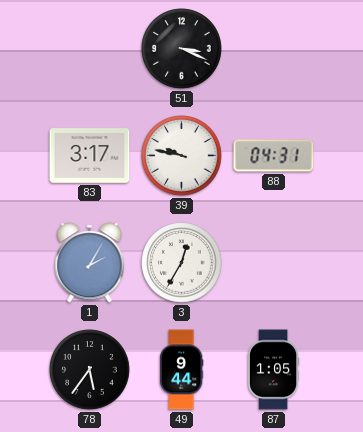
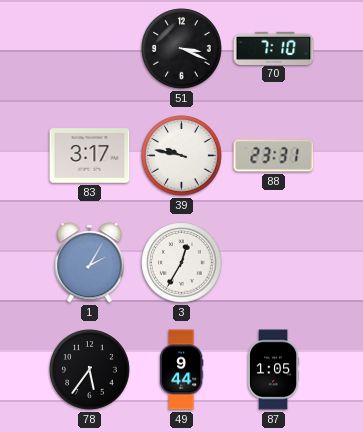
70: none -> 7:10 (274, 48)
88: 04:31 -> 23:31 (274, 156)
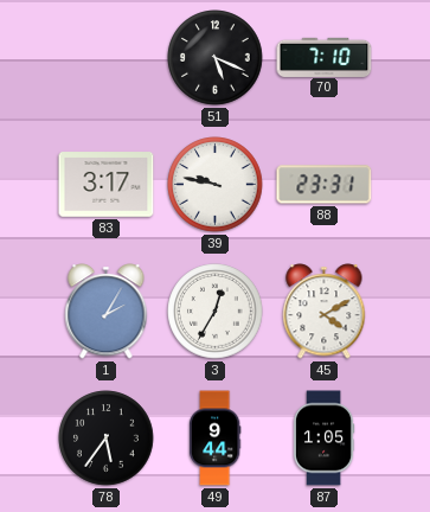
51: 3:19 -> 5:19 (216, 58)
45: none -> 4:10 (325, 312)
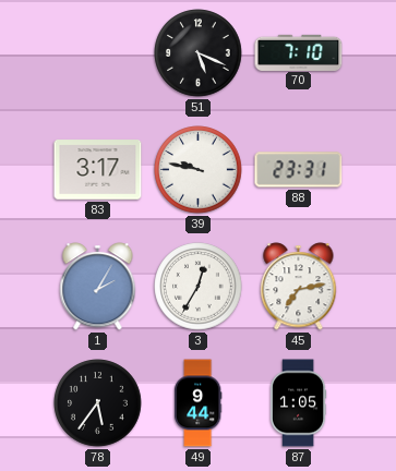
45: 4:10 -> 7:13 (299, 287)
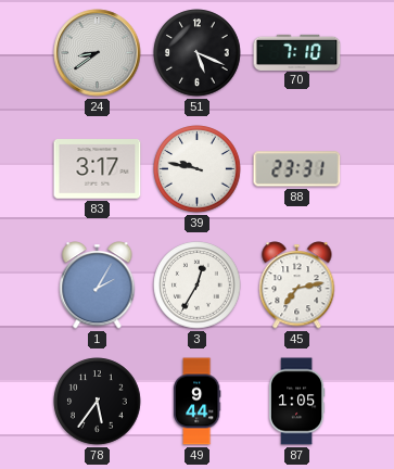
24: none -> 8:39 (98, 53)
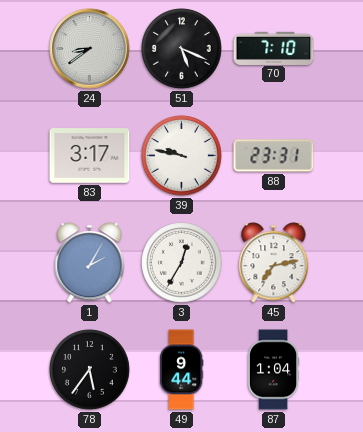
87: 1:05 -> 1:04 (273, 370)
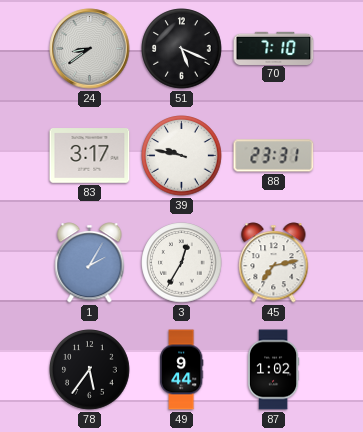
87: 1:04 -> 1:02 (273, 370)
